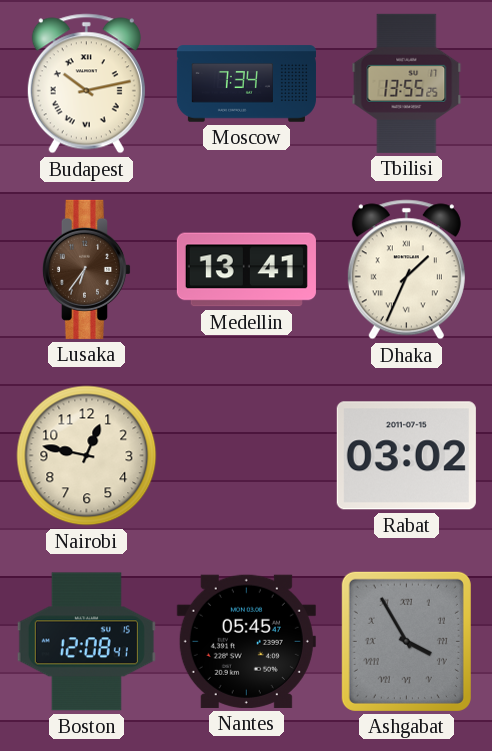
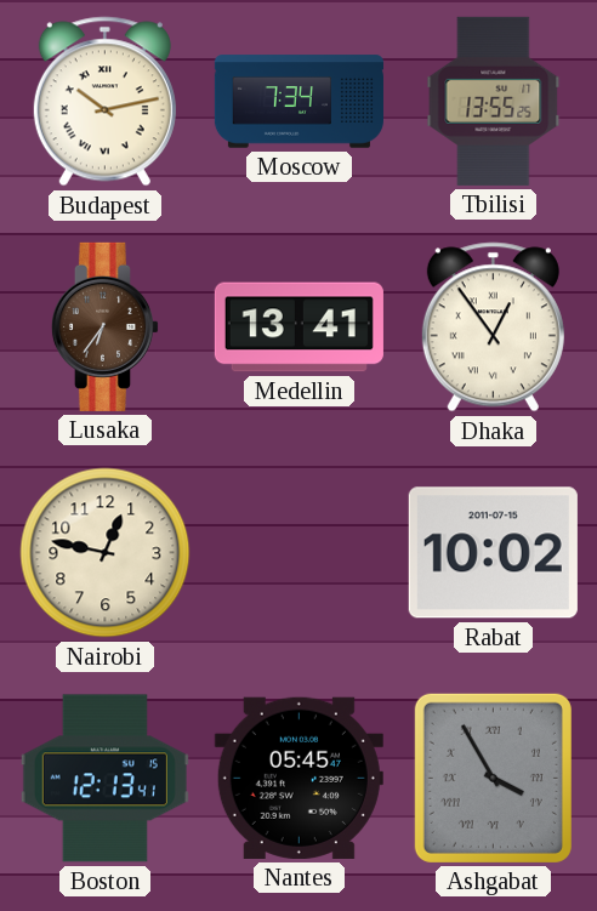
Dhaka: 1:34 -> 12:54 (493, 328)
Rabat: 03:02 -> 10:02 (493, 553)
Boston: 12:08 -> 12:13 (104, 779)
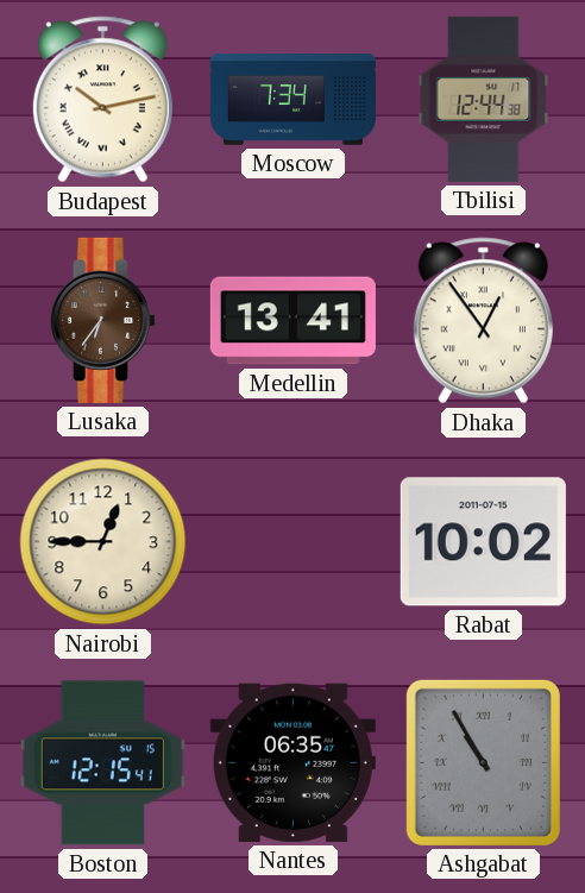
Tbilisi: 13:55 -> 12:44 (484, 99)
Nairobi: 12:47 -> 12:45 (103, 542)
Boston: 12:13 -> 12:15 (102, 763)
Nantes: 05:45 -> 06:35 (292, 762)
Ashgabat: 3:55 -> 10:55 (483, 762)
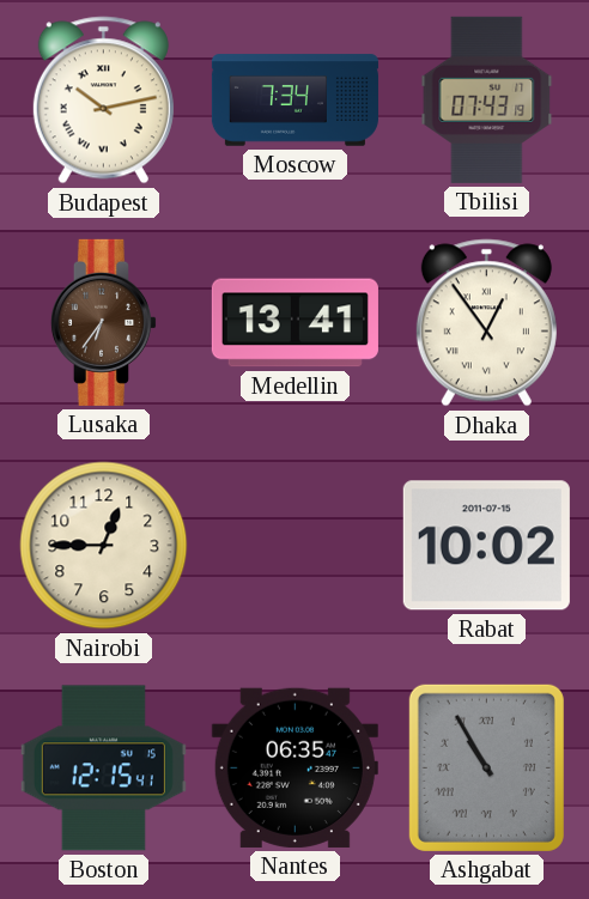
Tbilisi: 12:44 -> 07:43 (487, 99)
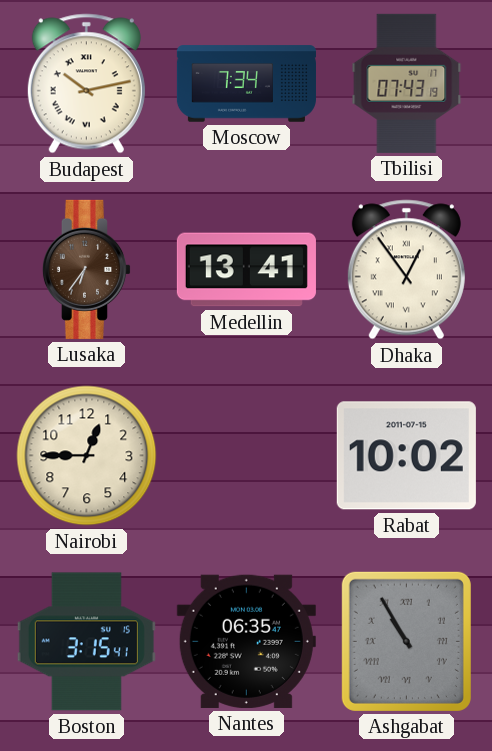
Boston: 12:15 -> 3:15 (86, 642)
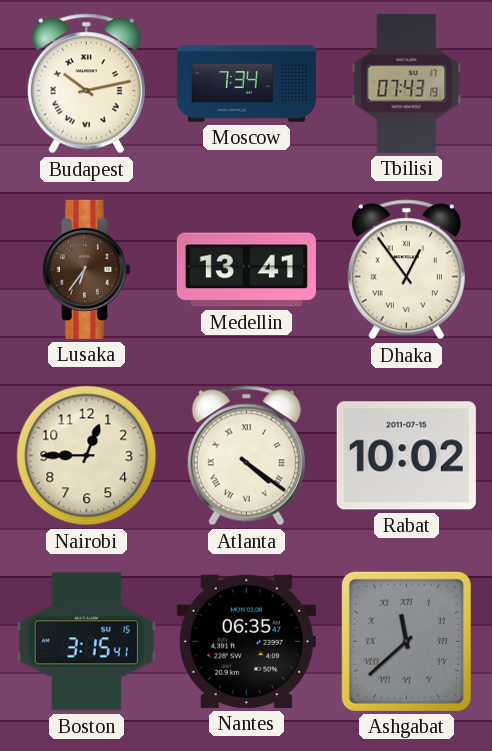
Atlanta: none -> 4:21 (246, 456)
Ashgabat: 10:55 -> 11:38 (406, 641)
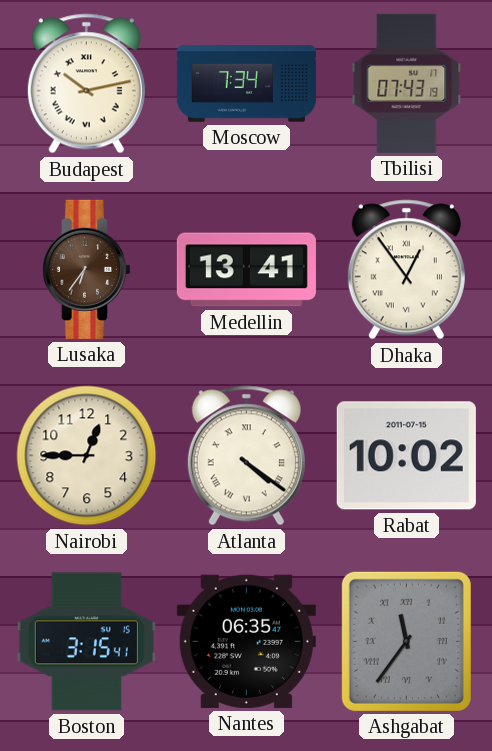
Ashgabat: 11:38 -> 11:36 (406, 641)
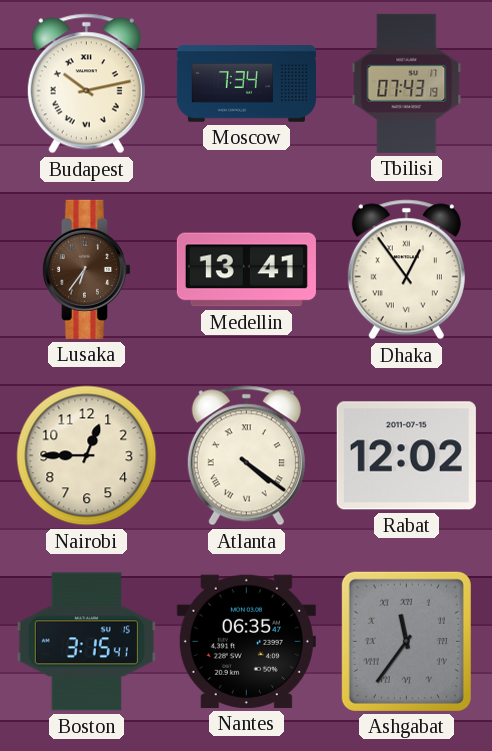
Rabat: 10:02 -> 12:02 (406, 456)
